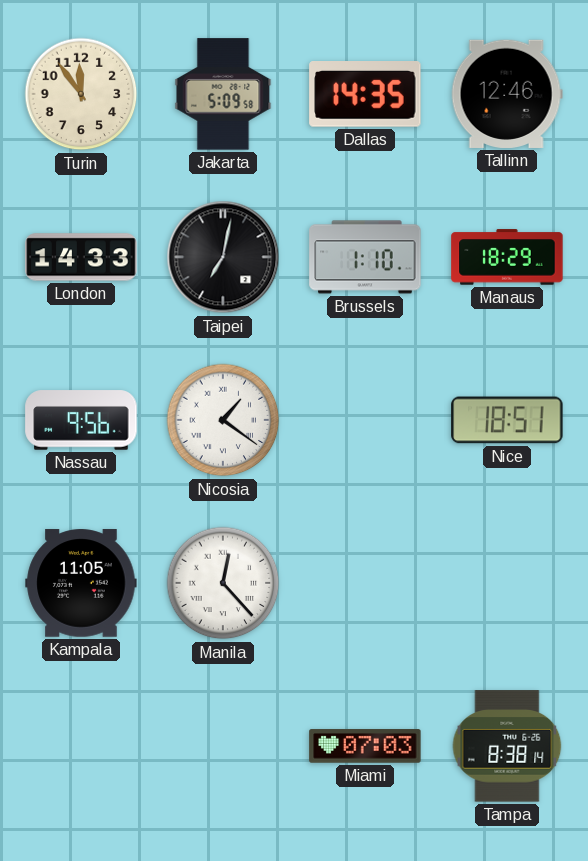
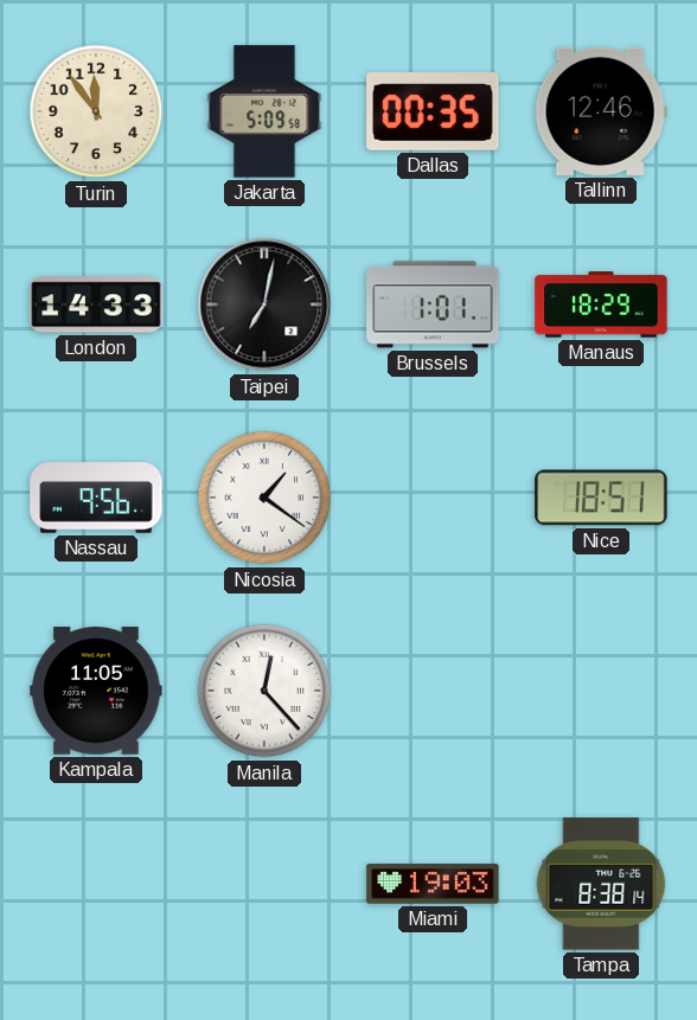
Dallas: 14:35 -> 00:35 (433, 111)
Brussels: 1:10 -> 1:01 (433, 304)
Miami: 07:03 -> 19:03 (433, 884)
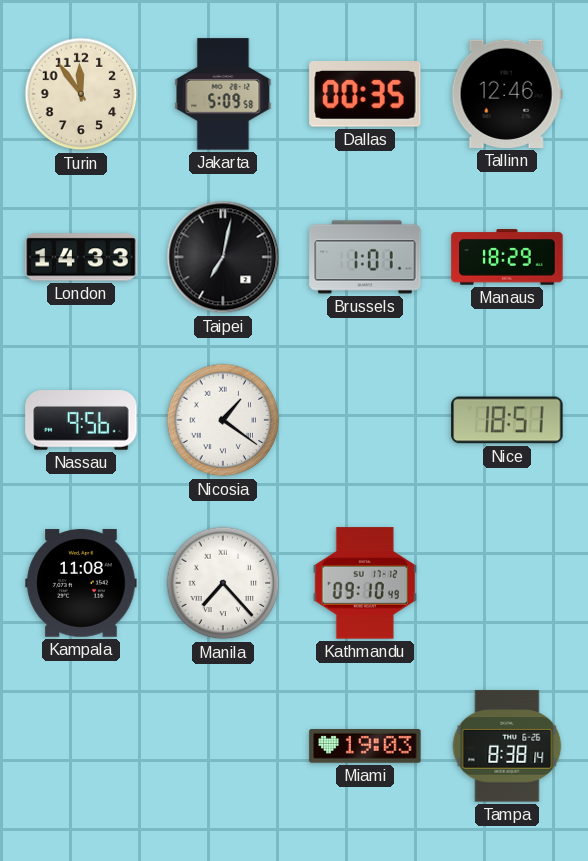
Kampala: 11:05 -> 11:08 (81, 583)
Manila: 12:23 -> 7:23 (223, 583)
Kathmandu: none -> 09:10 (365, 583)
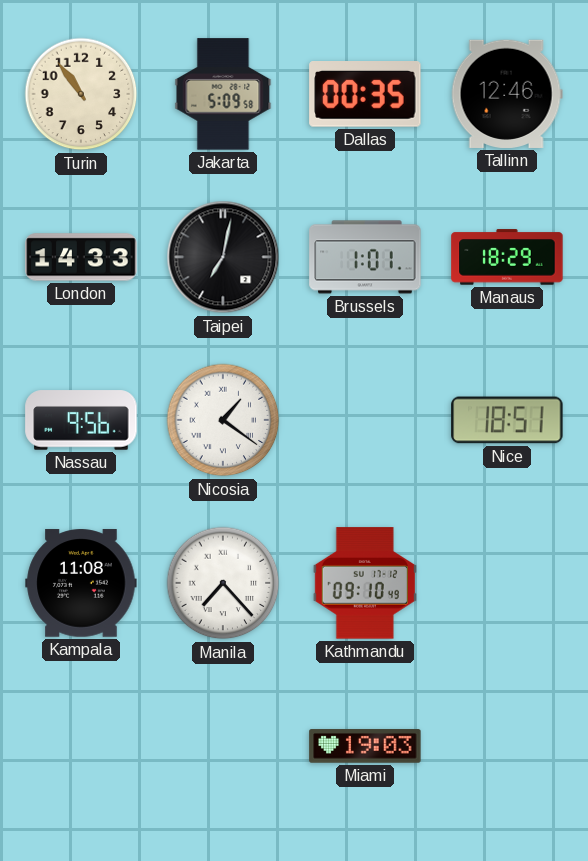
Turin: 11:54 -> 10:54 (81, 94)
Tampa: 8:38 -> none (507, 746)
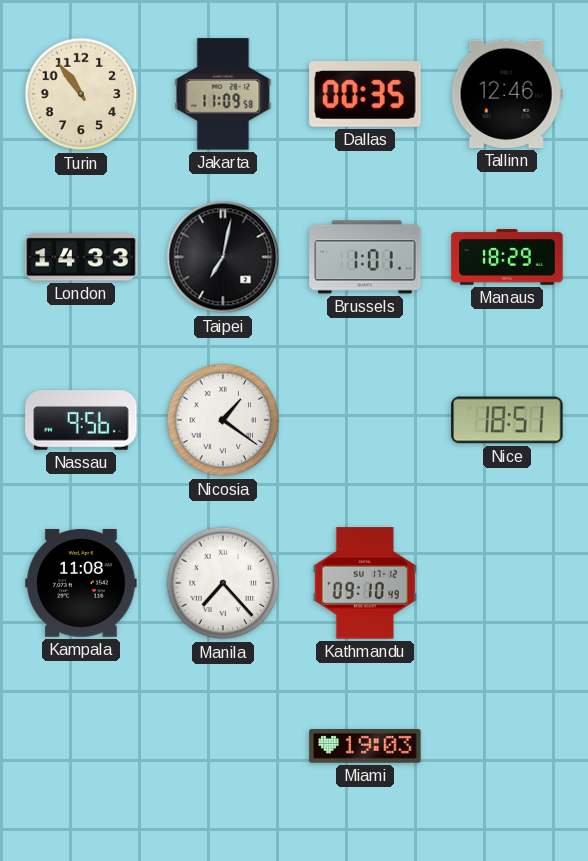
Jakarta: 5:09 -> 11:09 (223, 94)
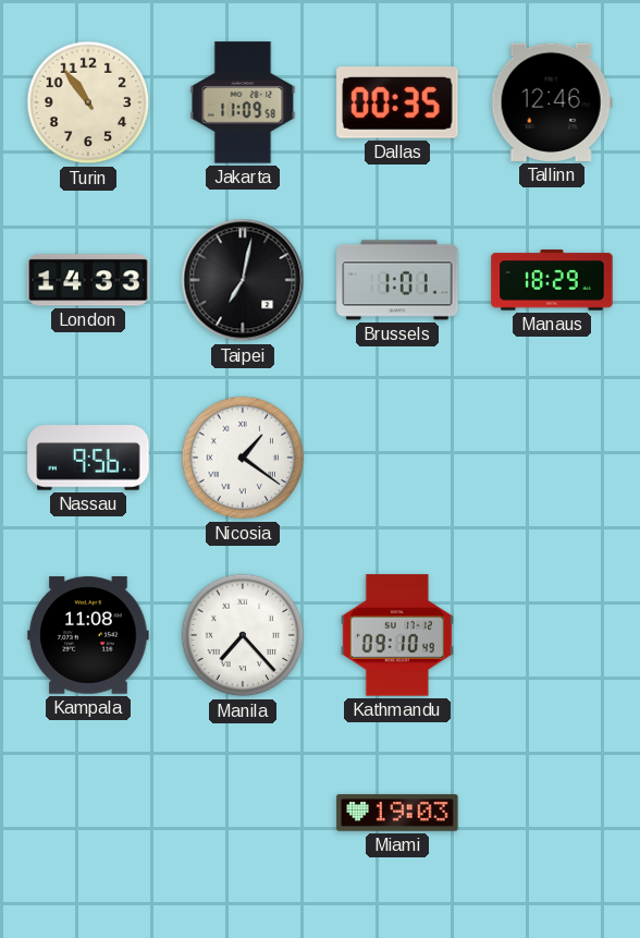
Nice: 18:51 -> none (507, 420)
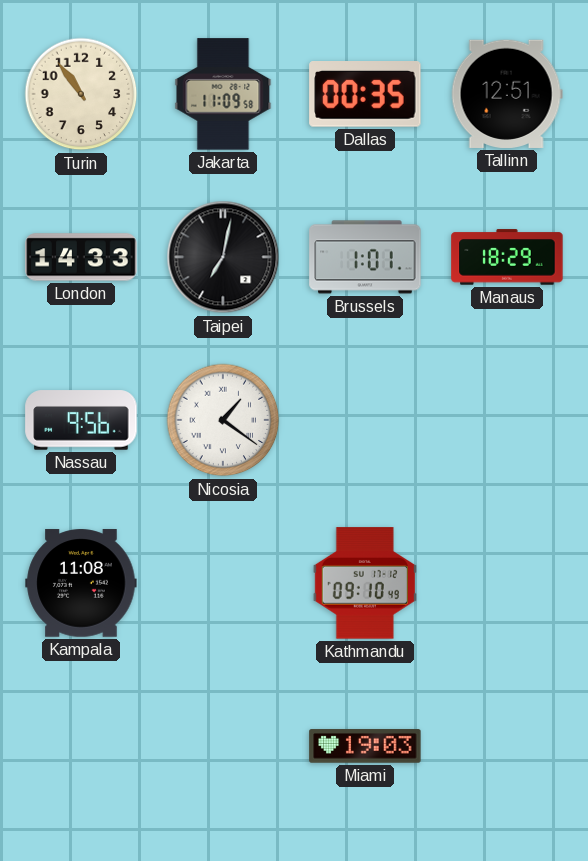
Tallinn: 12:46 -> 12:51 (507, 94)
Manila: 7:23 -> none (243, 635)
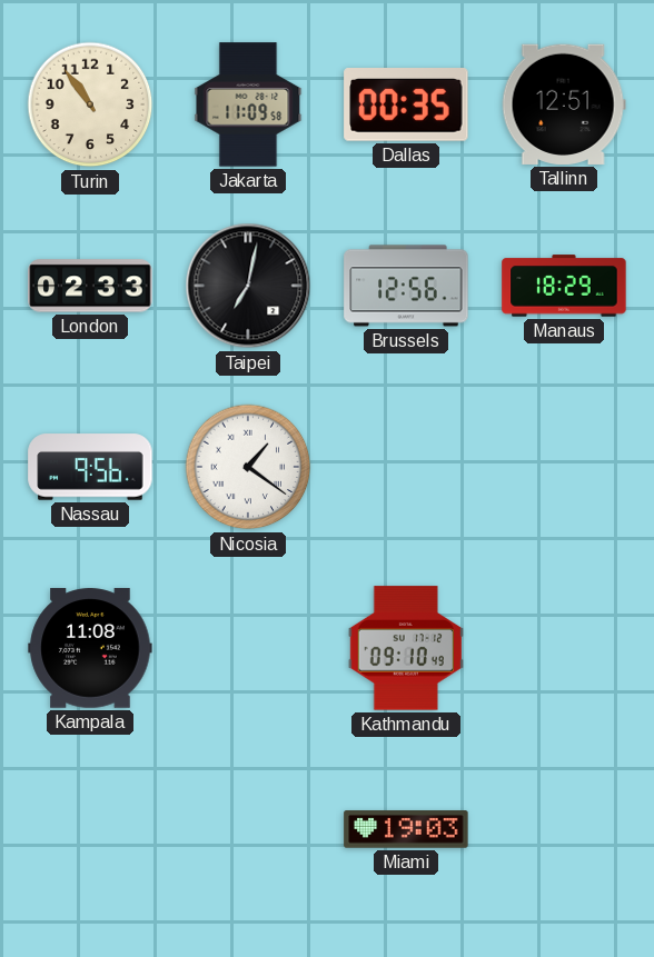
London: 14:33 -> 02:33 (90, 286)
Brussels: 1:01 -> 12:56 (406, 286)
